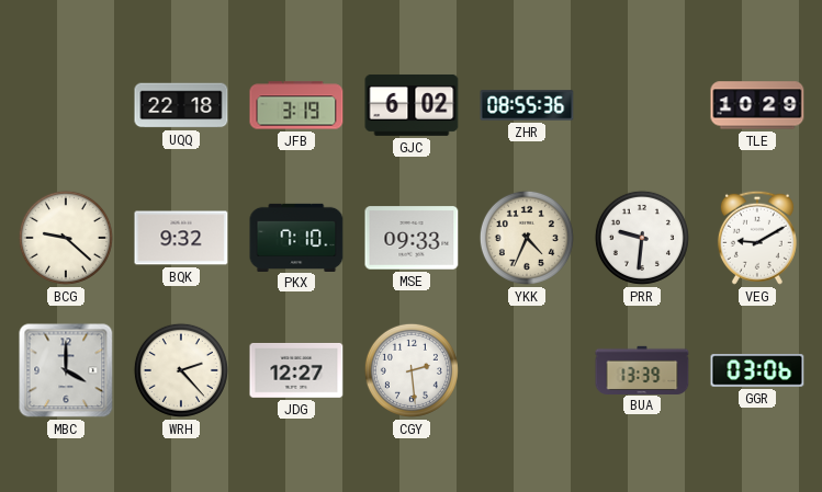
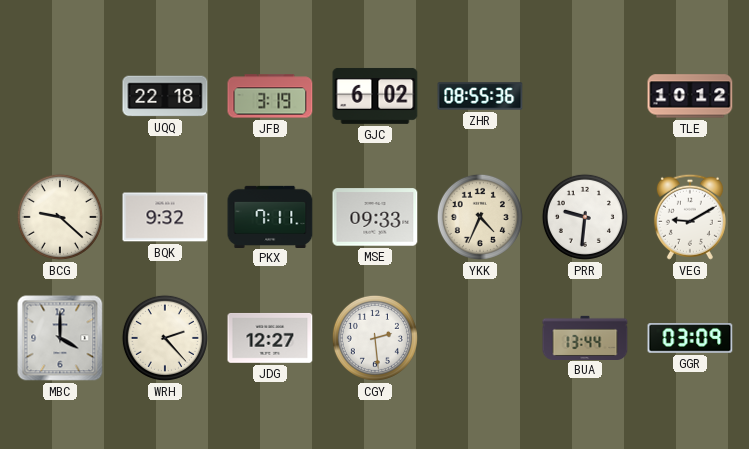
TLE: 10:29 -> 10:12 (690, 96)
PKX: 7:10 -> 7:11 (270, 216)
BUA: 13:39 -> 13:44 (585, 337)
GGR: 03:06 -> 03:09 (690, 338)
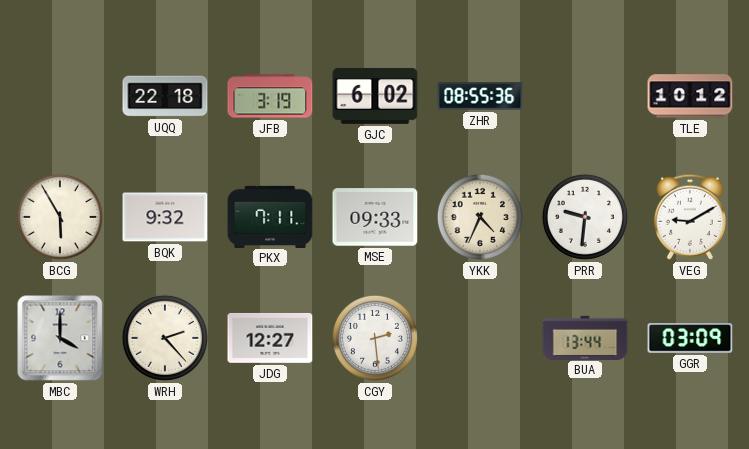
BCG: 9:22 -> 5:55 (60, 217)
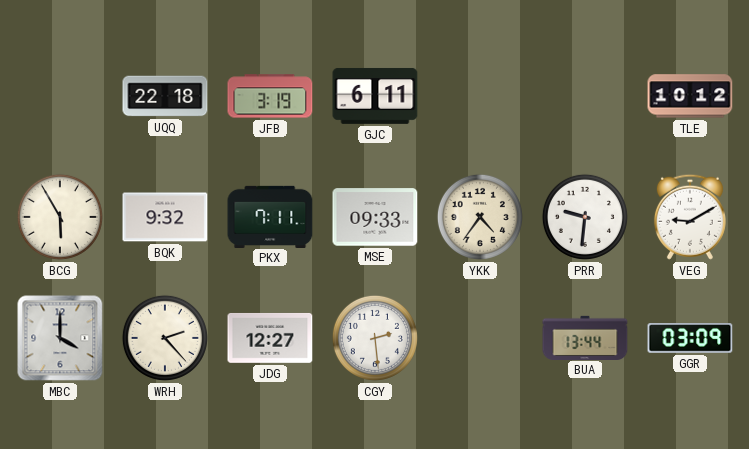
GJC: 6:02 -> 6:11 (375, 96)
ZHR: 08:55 -> none (480, 96)
YKK: 4:34 -> 4:36 (480, 217)
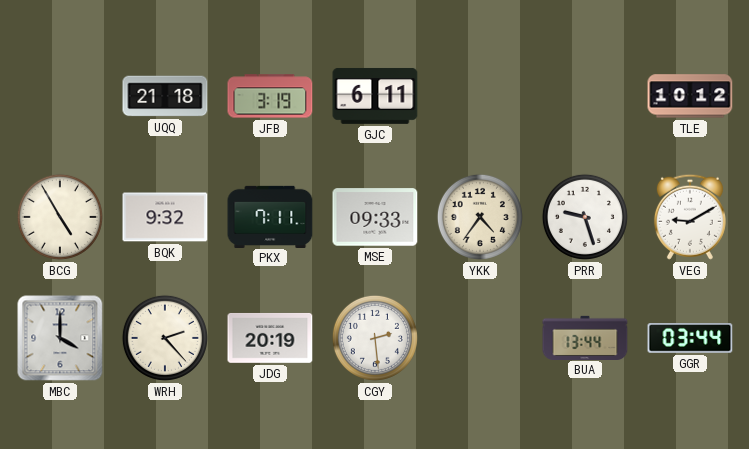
UQQ: 22:18 -> 21:18 (165, 96)
BCG: 5:55 -> 4:55 (60, 217)
PRR: 9:31 -> 9:27 (585, 217)
JDG: 12:27 -> 20:19 (270, 338)
GGR: 03:09 -> 03:44 (690, 338)
